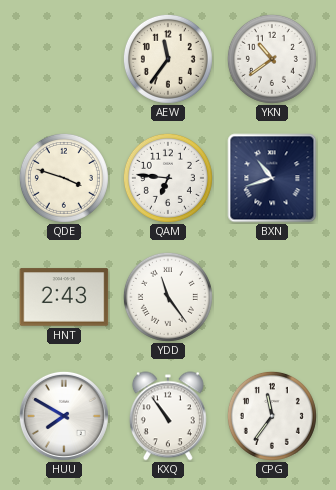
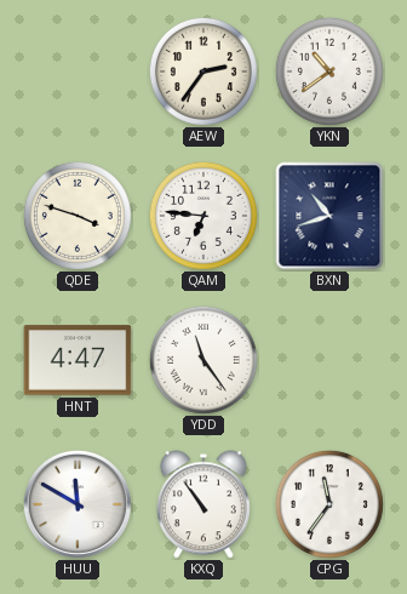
AEW: 11:36 -> 2:36 (203, 72)
HNT: 2:43 -> 4:47 (78, 360)
HUU: 7:50 -> 11:50 (78, 504)
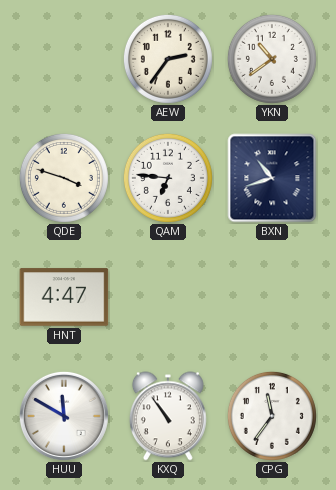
YDD: 11:24 -> none (203, 360)
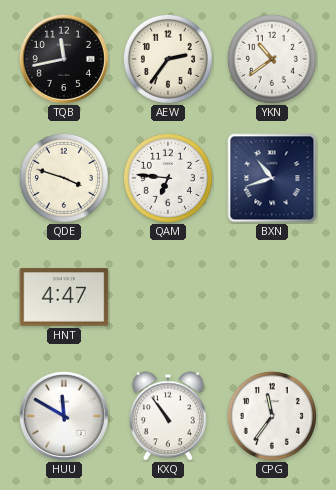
TQB: none -> 11:43 (64, 59)
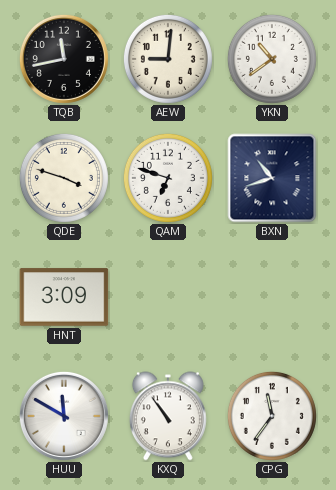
AEW: 2:36 -> 9:01 (168, 59)
QAM: 6:46 -> 6:48 (168, 178)
HNT: 4:47 -> 3:09 (64, 297)
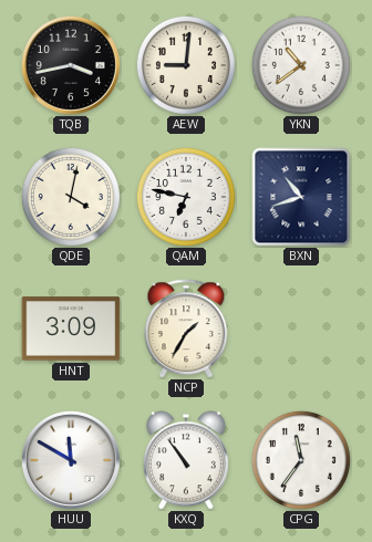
TQB: 11:43 -> 3:43 (71, 65)
QDE: 3:48 -> 4:02 (71, 197)
QAM: 6:48 -> 6:47 (186, 197)
NCP: none -> 1:35 (186, 329)
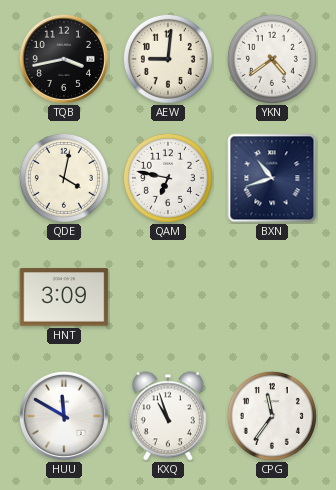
YKN: 10:39 -> 4:39 (272, 59)
NCP: 1:35 -> none (186, 329)
KXQ: 10:54 -> 10:57 (168, 416)
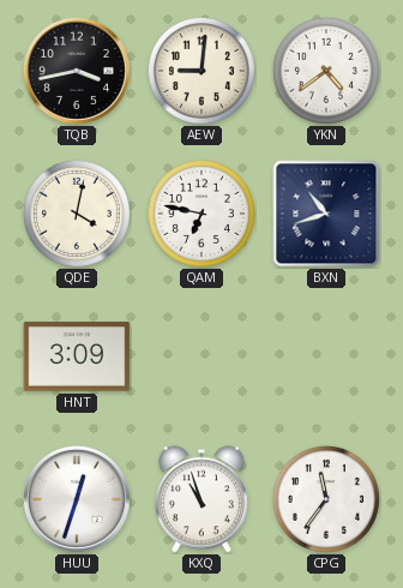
HUU: 11:50 -> 12:33 (77, 499)
